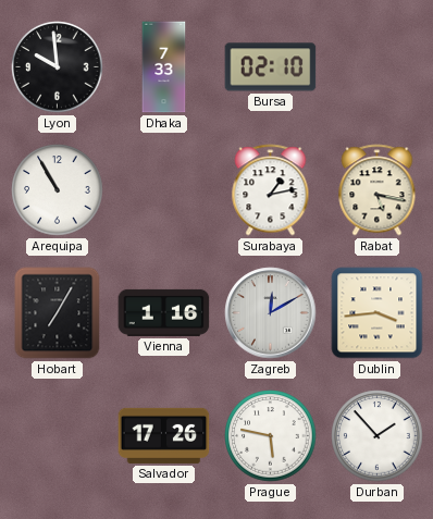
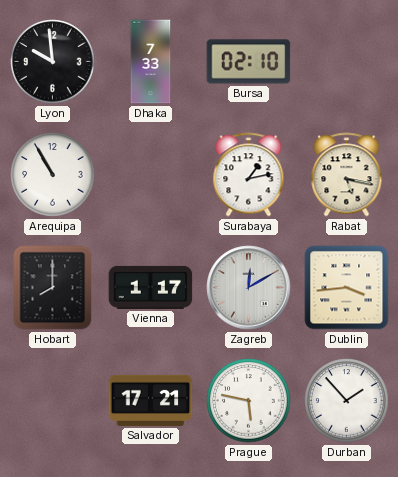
Hobart: 7:05 -> 8:00 (53, 288)
Vienna: 1:16 -> 1:17 (151, 287)
Salvador: 17:26 -> 17:21 (151, 400)
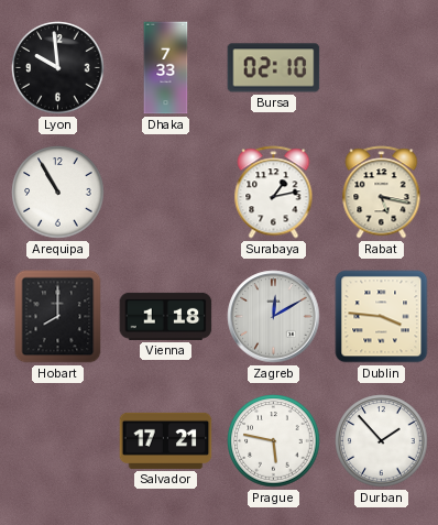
Vienna: 1:17 -> 1:18 (166, 316)
Dublin: 3:44 -> 3:46 (382, 317)
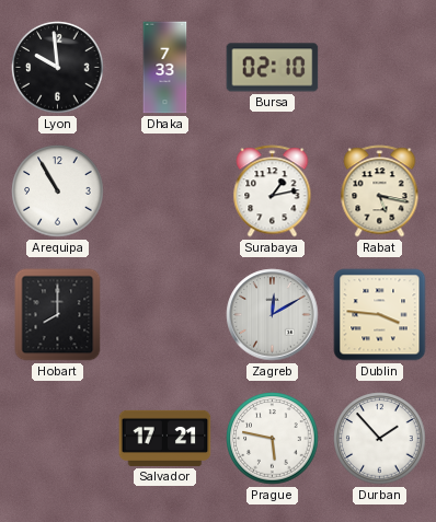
Vienna: 1:18 -> none (166, 316)
